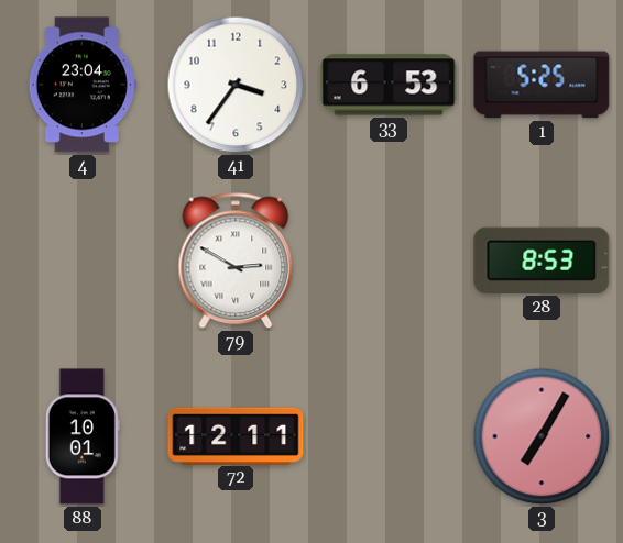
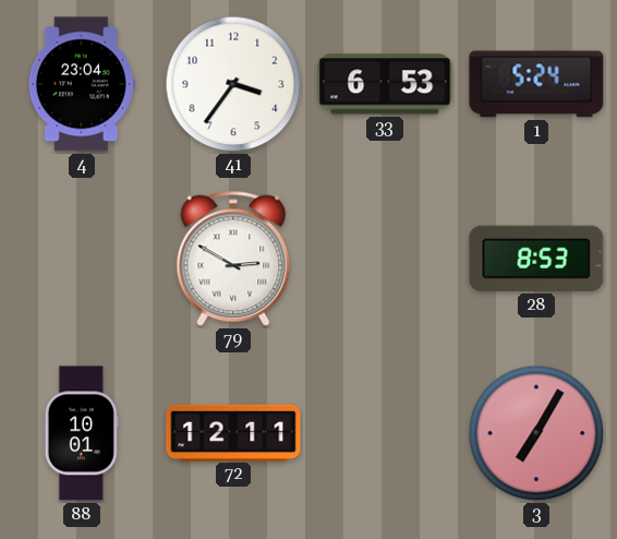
1: 5:25 -> 5:24 (536, 84)
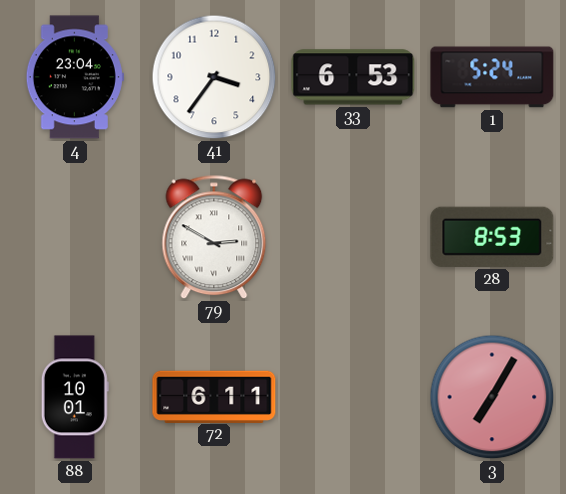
72: 12:11 -> 6:11 (214, 396)
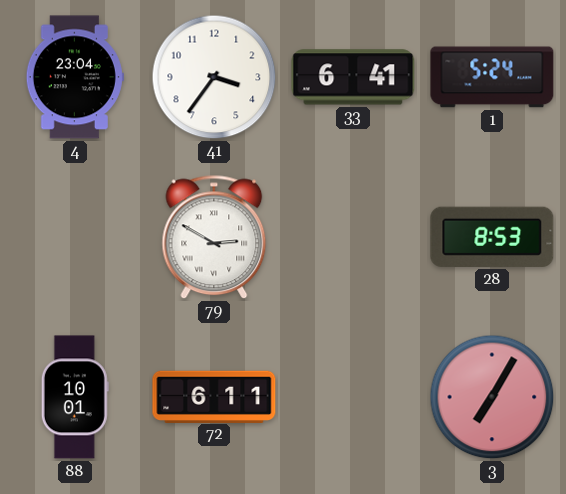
33: 6:53 -> 6:41 (353, 77)
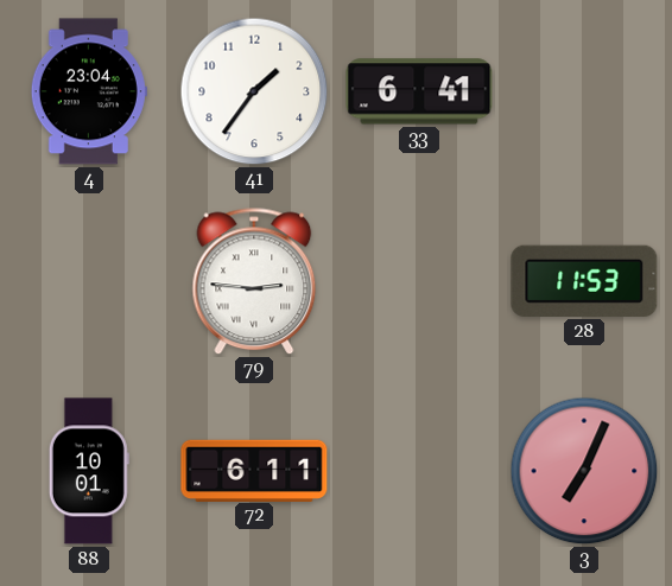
41: 3:36 -> 1:36 (254, 91)
1: 5:24 -> none (492, 77)
79: 2:50 -> 2:46 (254, 281)
28: 8:53 -> 11:53 (584, 281)
3: 7:05 -> 7:04 (584, 471)
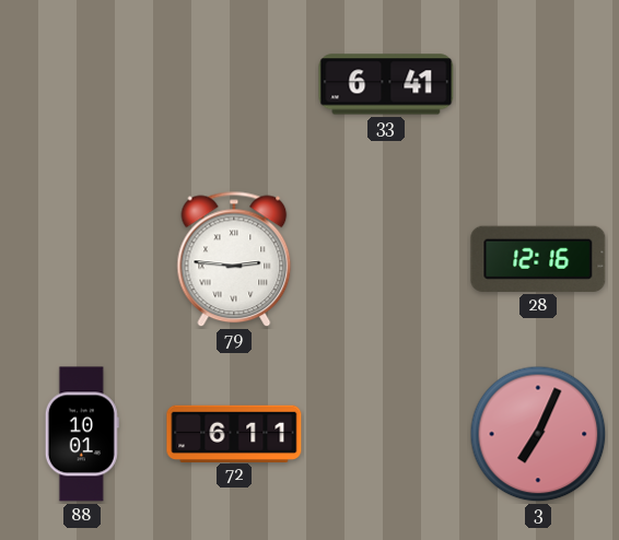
4: 23:04 -> none (89, 91)
41: 1:36 -> none (254, 91)
28: 11:53 -> 12:16 (538, 259)
